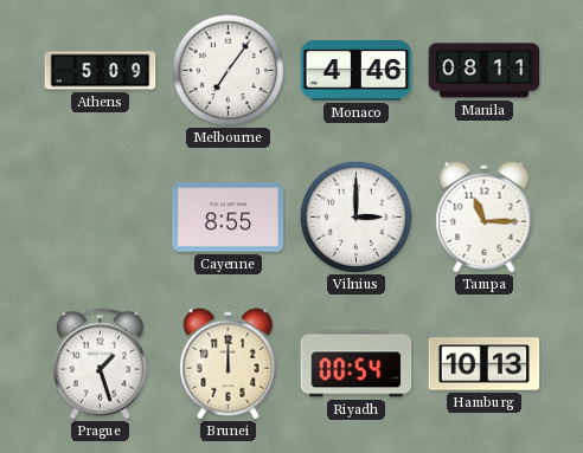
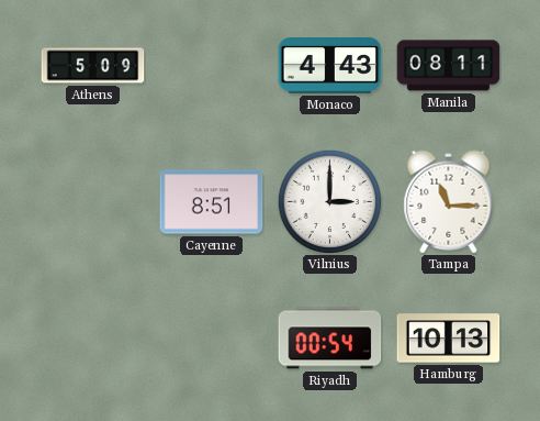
Melbourne: 7:06 -> none (228, 70)
Monaco: 4:46 -> 4:43 (330, 66)
Cayenne: 8:55 -> 8:51 (212, 202)
Prague: 1:27 -> none (100, 364)
Brunei: 12:00 -> none (229, 364)
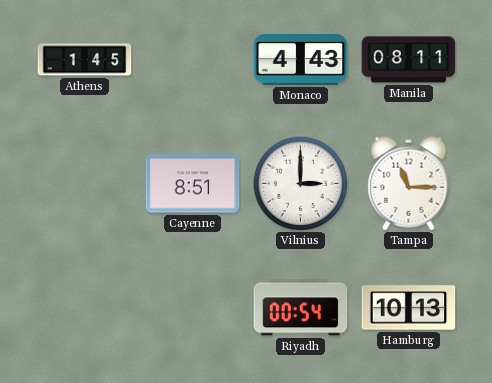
Athens: 5:09 -> 1:45 (85, 60)
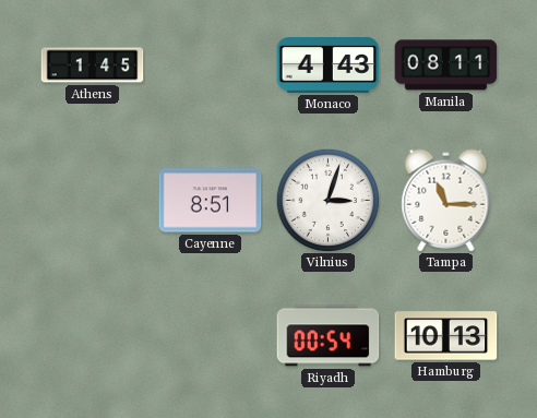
Vilnius: 3:00 -> 3:03 (327, 200)
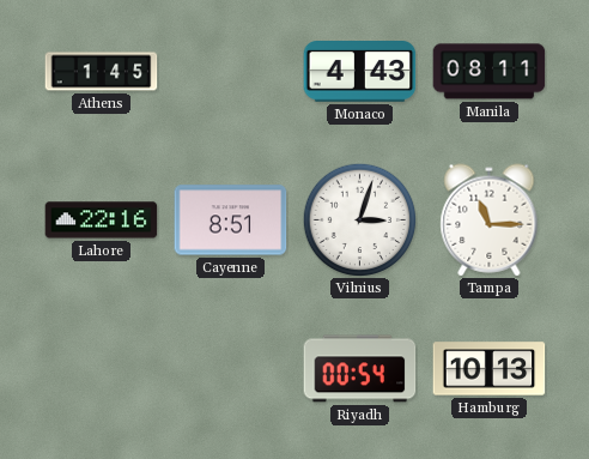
Lahore: none -> 22:16 (102, 221)
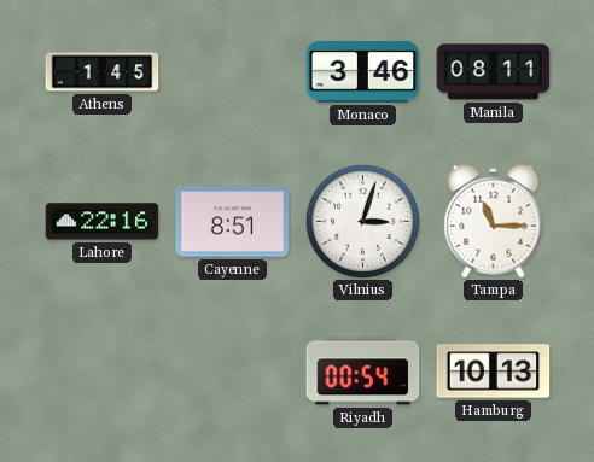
Monaco: 4:43 -> 3:46 (363, 72)
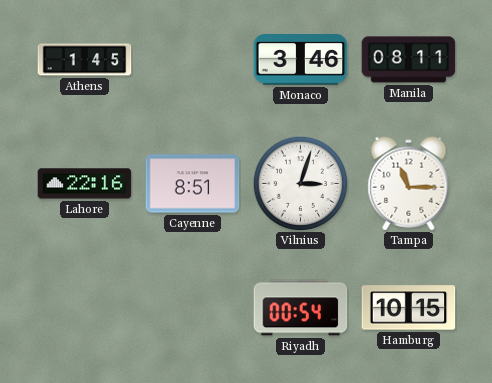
Hamburg: 10:13 -> 10:15 (409, 308)
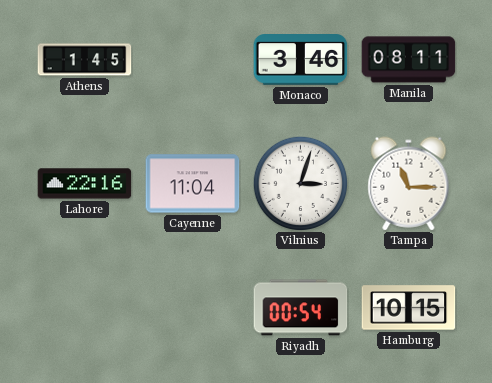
Cayenne: 8:51 -> 11:04 (193, 184)
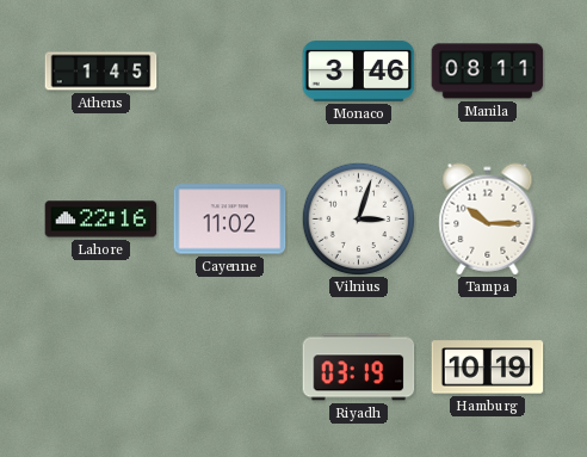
Cayenne: 11:04 -> 11:02 (230, 220)
Tampa: 11:15 -> 10:15 (488, 220)
Riyadh: 00:54 -> 03:19 (359, 368)
Hamburg: 10:15 -> 10:19 (488, 368)
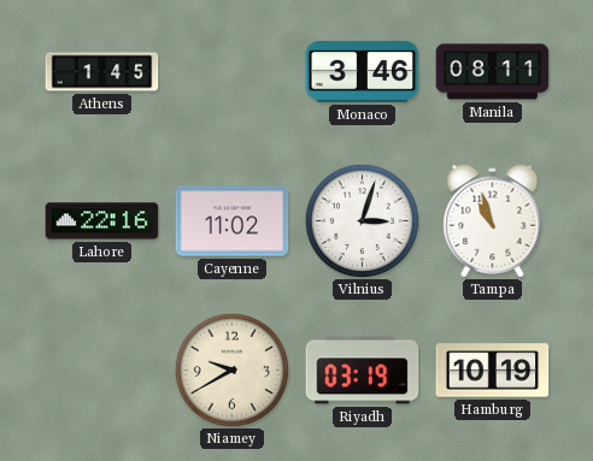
Tampa: 10:15 -> 10:57 (493, 221)
Niamey: none -> 9:40 (231, 370)
